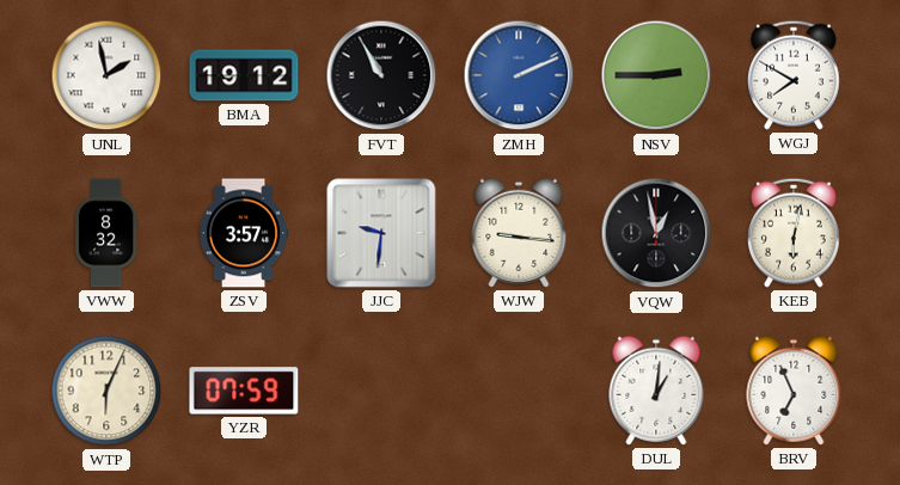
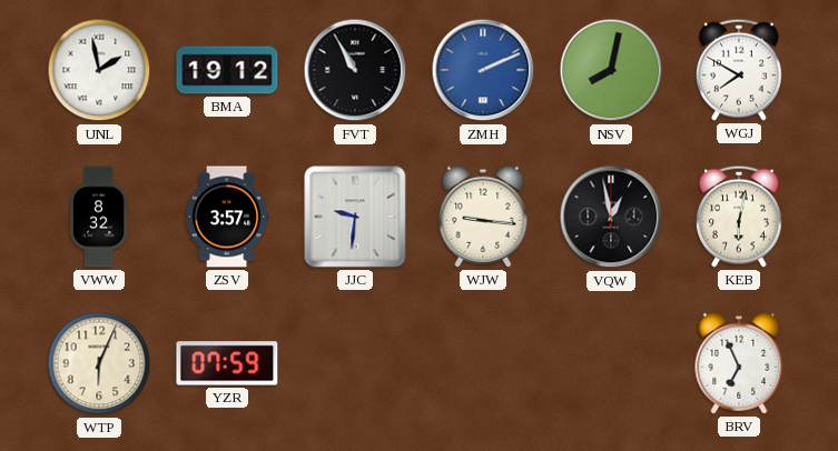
NSV: 2:45 -> 8:02 (611, 70)
DUL: 1:01 -> none (656, 391)
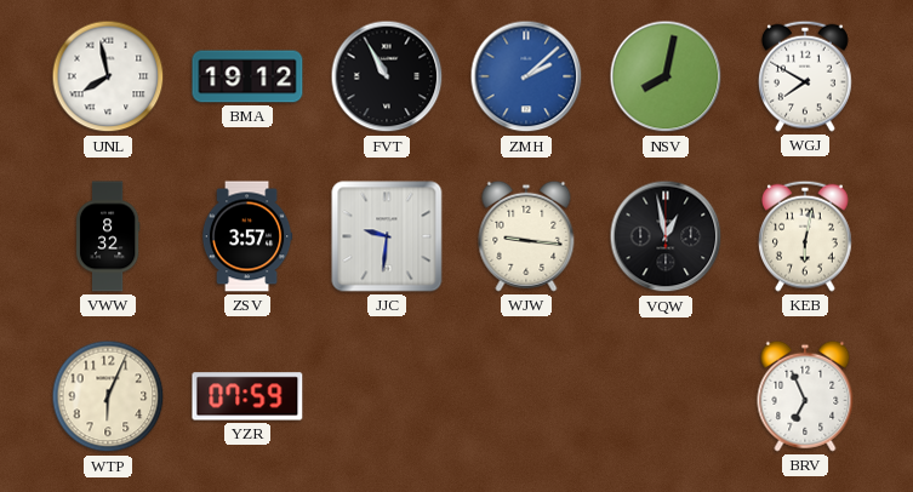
UNL: 1:58 -> 7:58 (108, 76)
ZMH: 2:11 -> 2:08 (526, 76)
